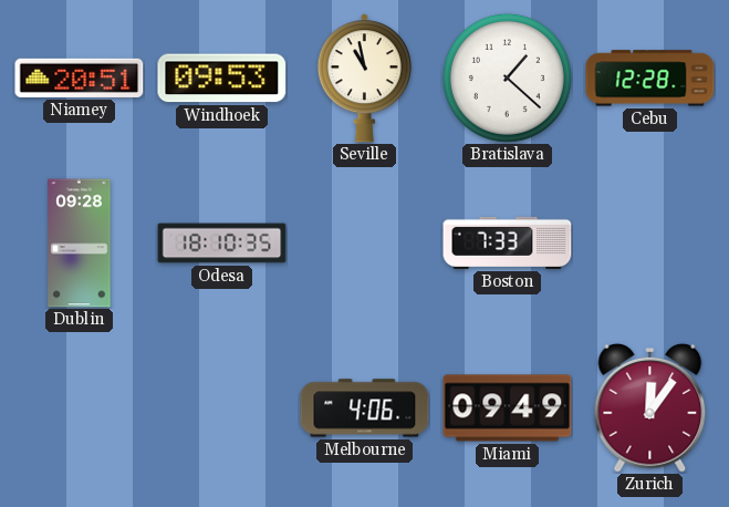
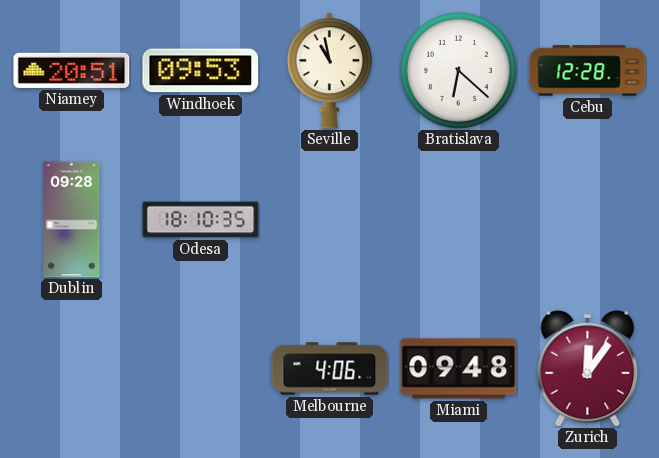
Bratislava: 1:22 -> 6:22 (458, 70)
Boston: 7:33 -> none (508, 242)
Miami: 09:49 -> 09:48 (459, 369)
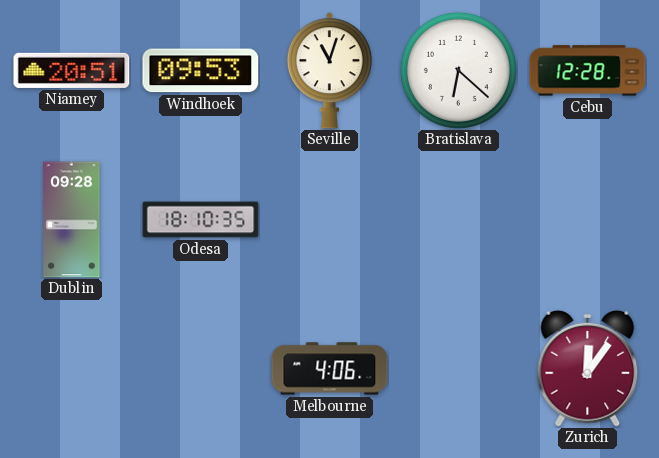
Seville: 10:58 -> 11:03 (329, 71)
Miami: 09:48 -> none (459, 369)
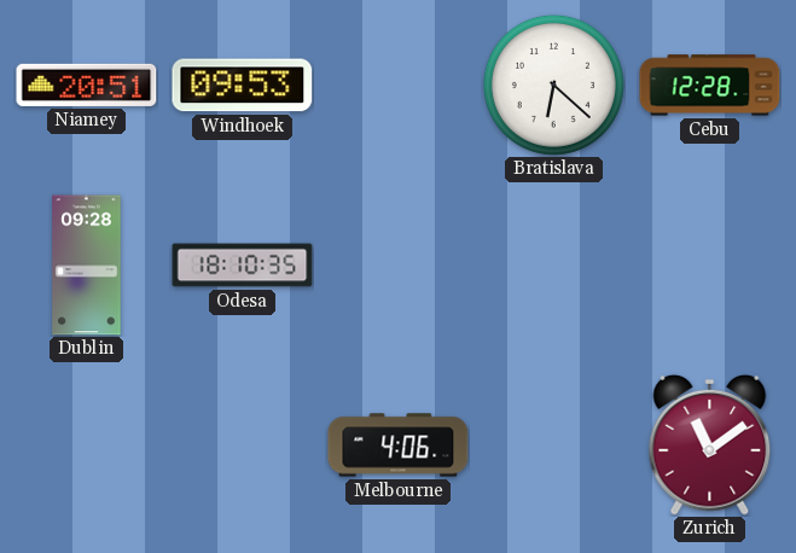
Seville: 11:03 -> none (329, 71)
Zurich: 12:06 -> 11:09 (710, 444)
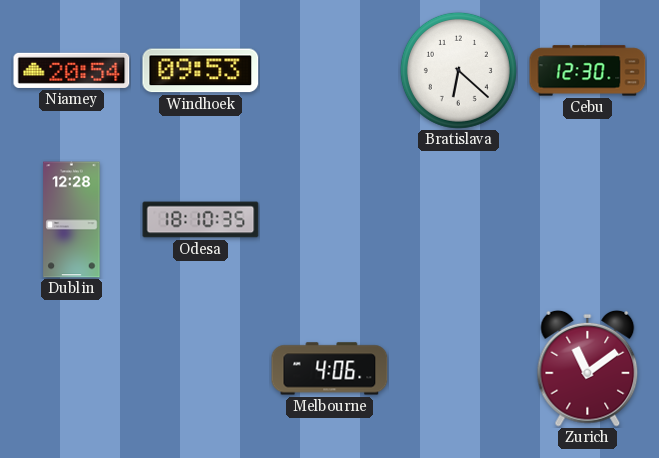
Niamey: 20:51 -> 20:54 (72, 70)
Cebu: 12:28 -> 12:30 (588, 71)
Dublin: 09:28 -> 12:28 (72, 220)
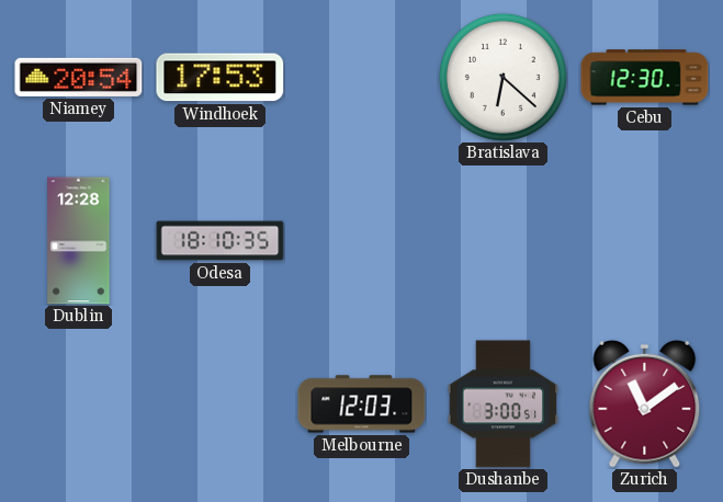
Windhoek: 09:53 -> 17:53 (221, 78)
Melbourne: 4:06 -> 12:03 (362, 404)
Dushanbe: none -> 3:00 (504, 404)
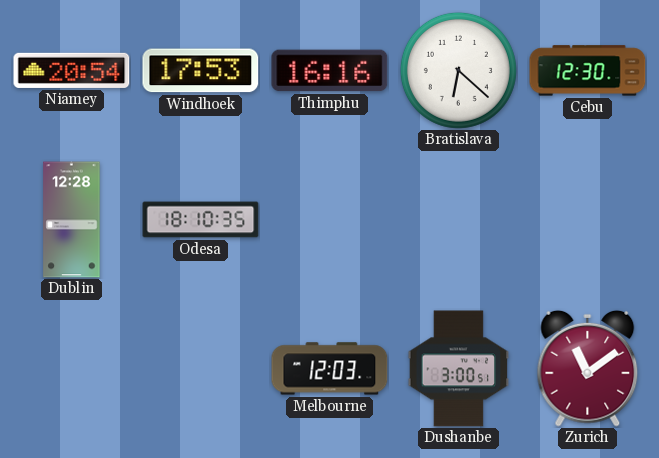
Thimphu: none -> 16:16 (330, 71)
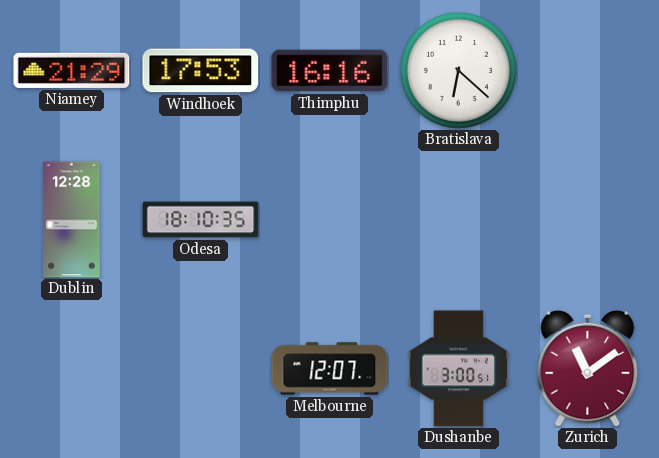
Niamey: 20:54 -> 21:29 (72, 70)
Cebu: 12:30 -> none (588, 71)
Melbourne: 12:03 -> 12:07 (330, 369)
